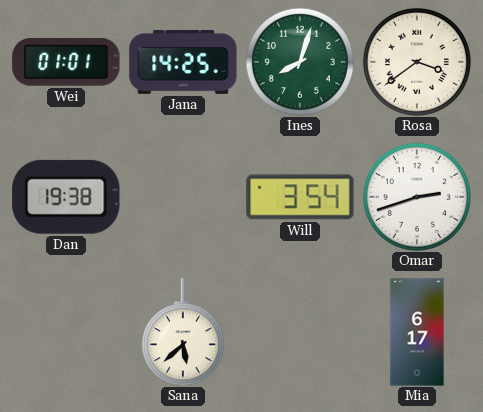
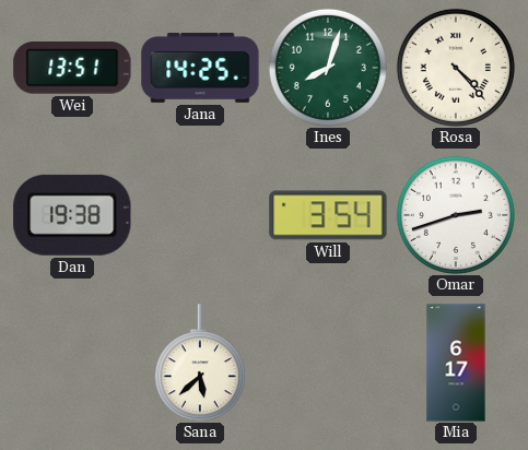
Wei: 01:01 -> 13:51 (72, 69)
Rosa: 3:39 -> 4:23 (456, 68)
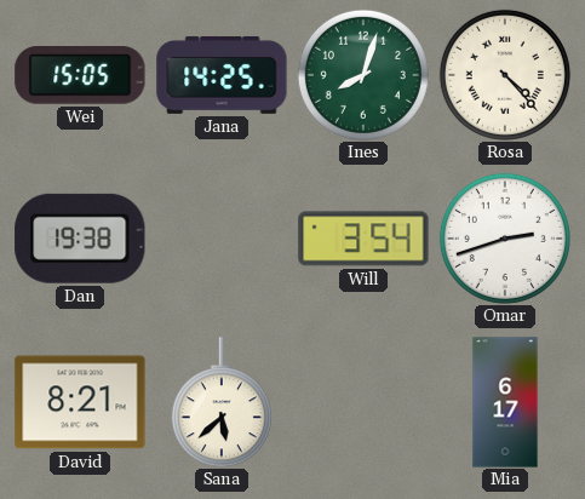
Wei: 13:51 -> 15:05 (80, 76)
David: none -> 8:21 (80, 402)
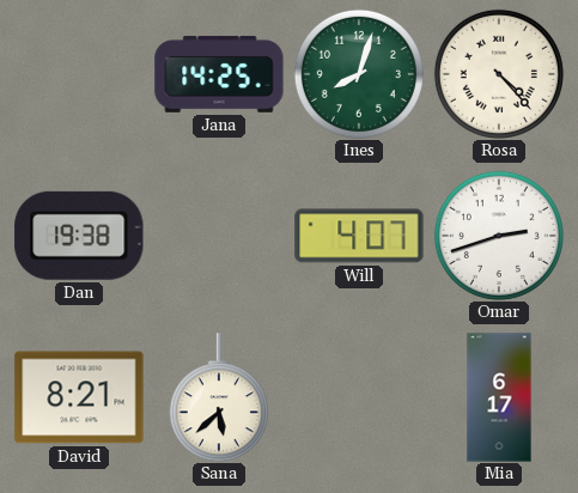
Wei: 15:05 -> none (80, 76)
Will: 3:54 -> 4:07 (359, 236)
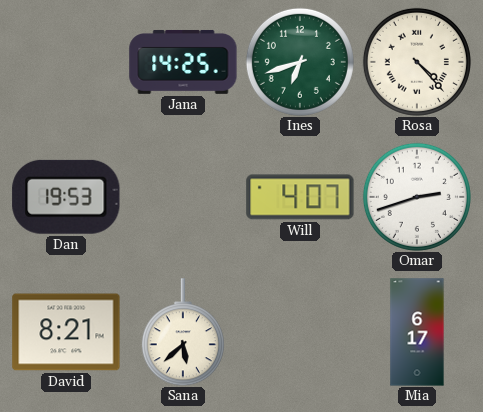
Ines: 8:03 -> 6:42 (300, 62)
Dan: 19:38 -> 19:53 (66, 197)
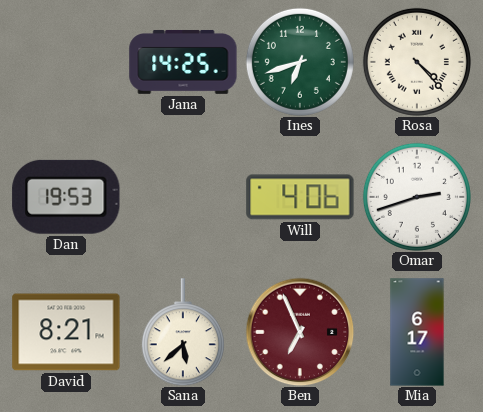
Will: 4:07 -> 4:06 (300, 197)
Ben: none -> 6:56 (300, 332)
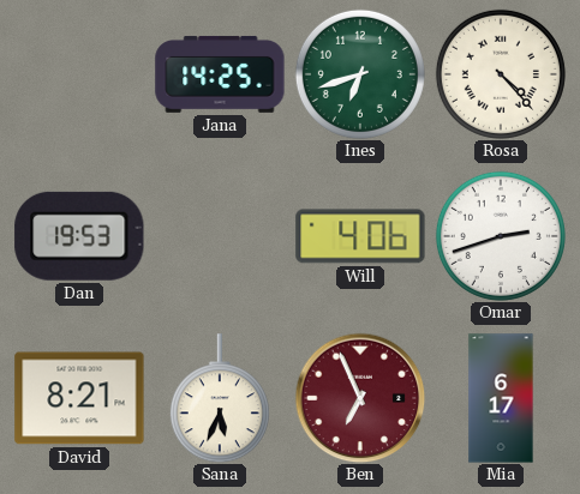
Sana: 5:38 -> 5:34 (220, 398)
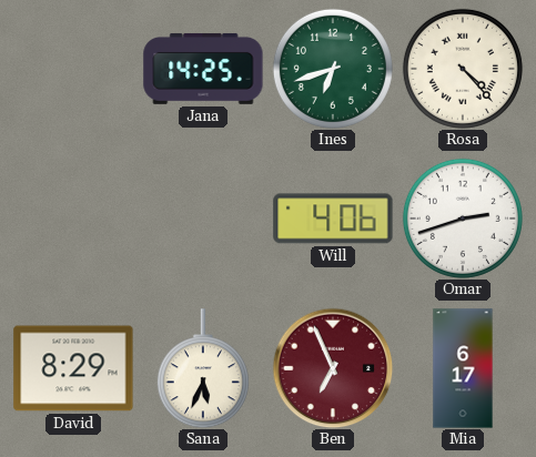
Dan: 19:53 -> none (79, 236)
David: 8:21 -> 8:29 (73, 368)
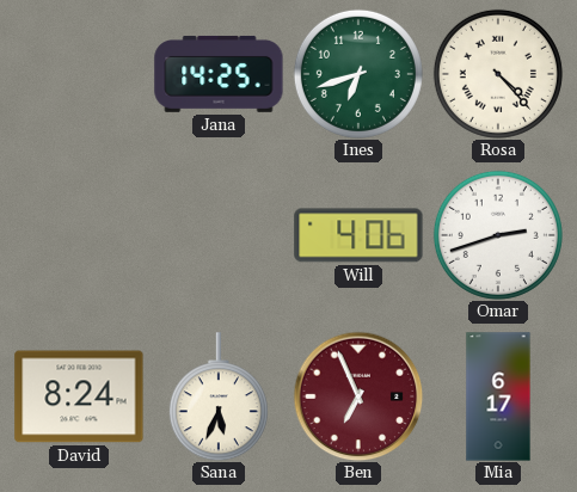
David: 8:29 -> 8:24 (79, 396)
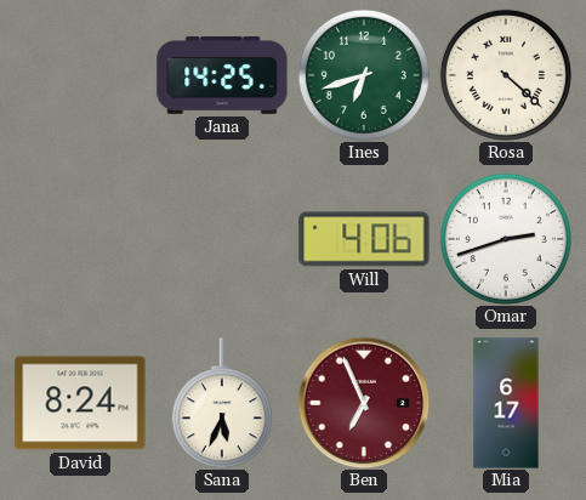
Rosa: 4:23 -> 4:22 (506, 75)
